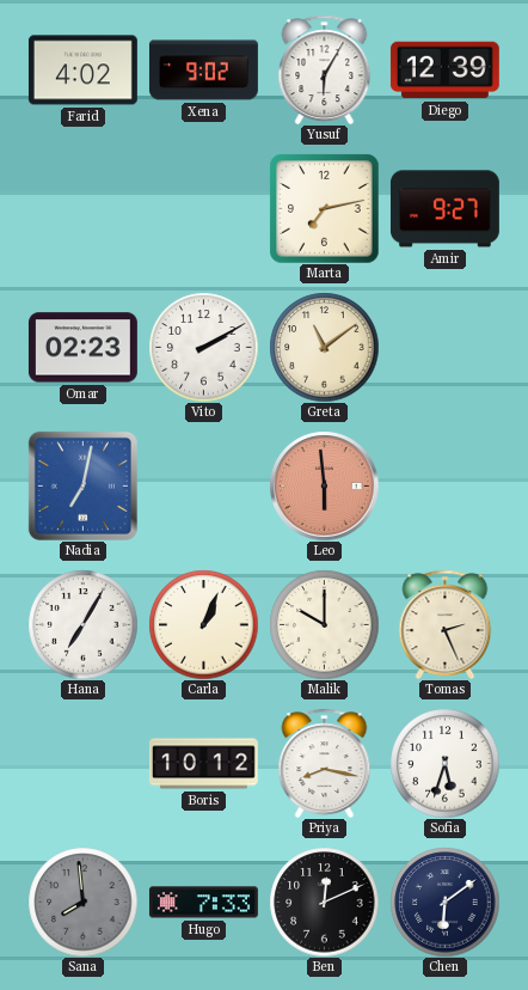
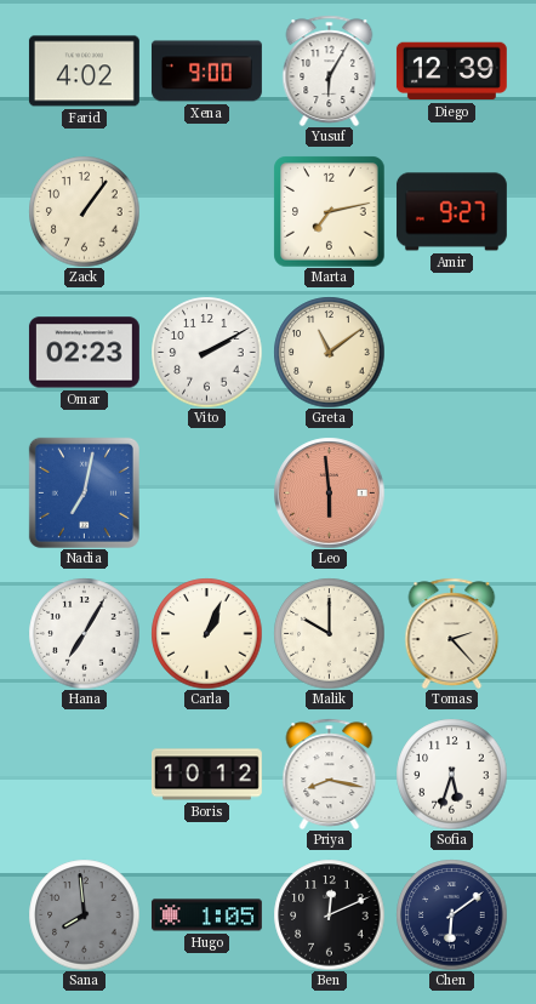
Xena: 9:02 -> 9:00 (206, 72)
Zack: none -> 1:06 (84, 211)
Tomas: 2:26 -> 2:23 (452, 633)
Hugo: 7:33 -> 1:05 (206, 915)
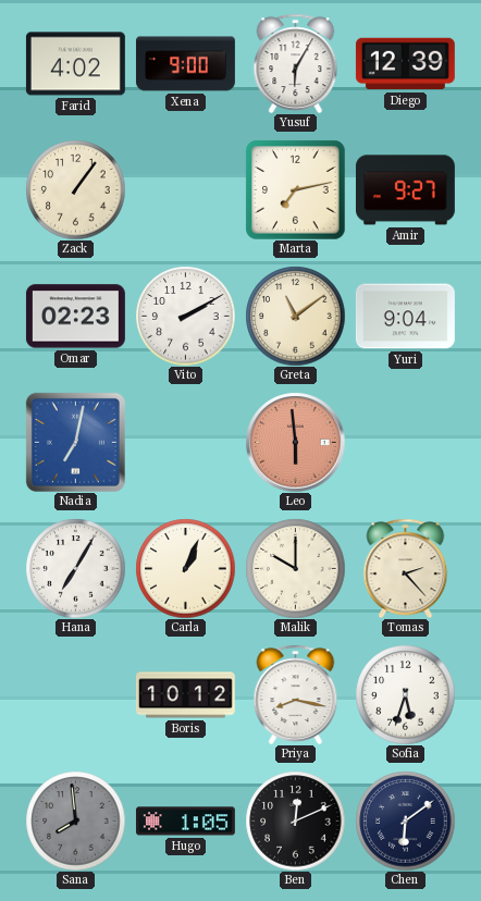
Yuri: none -> 9:04 (405, 317)
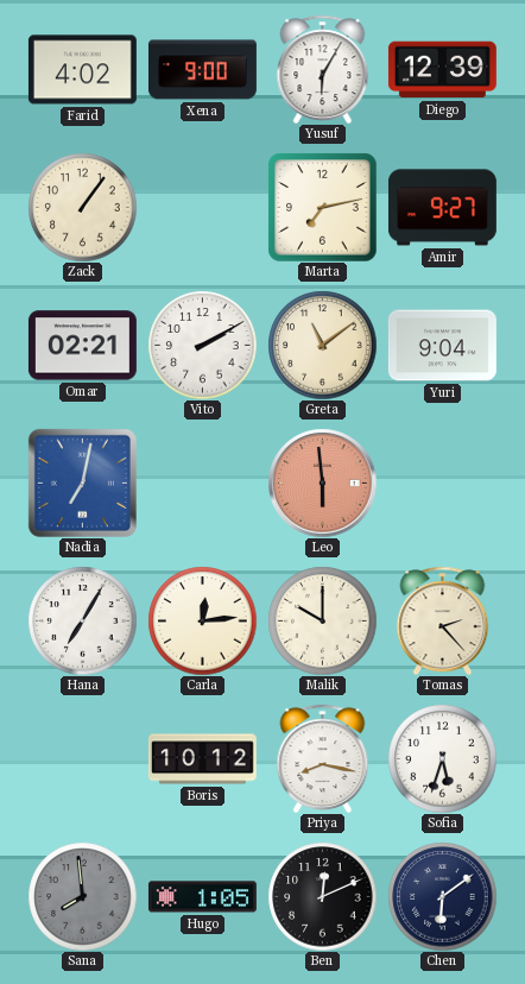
Omar: 02:23 -> 02:21 (82, 346)
Carla: 1:04 -> 12:14 (202, 620)
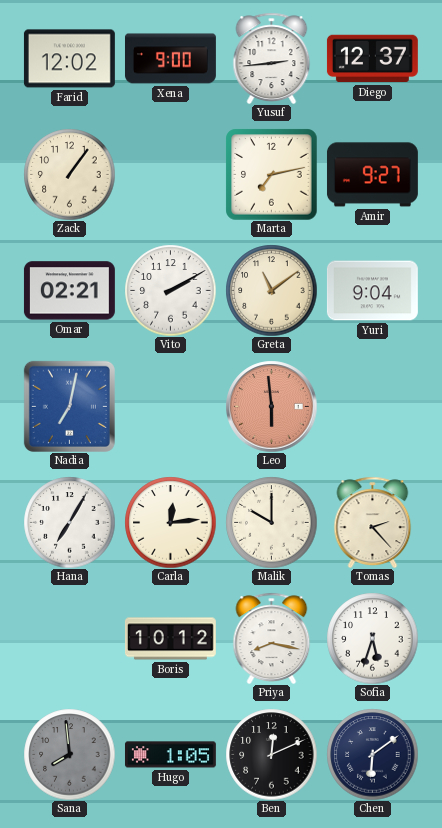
Farid: 4:02 -> 12:02 (69, 59)
Yusuf: 6:05 -> 2:44 (272, 58)
Diego: 12:39 -> 12:37 (372, 59)
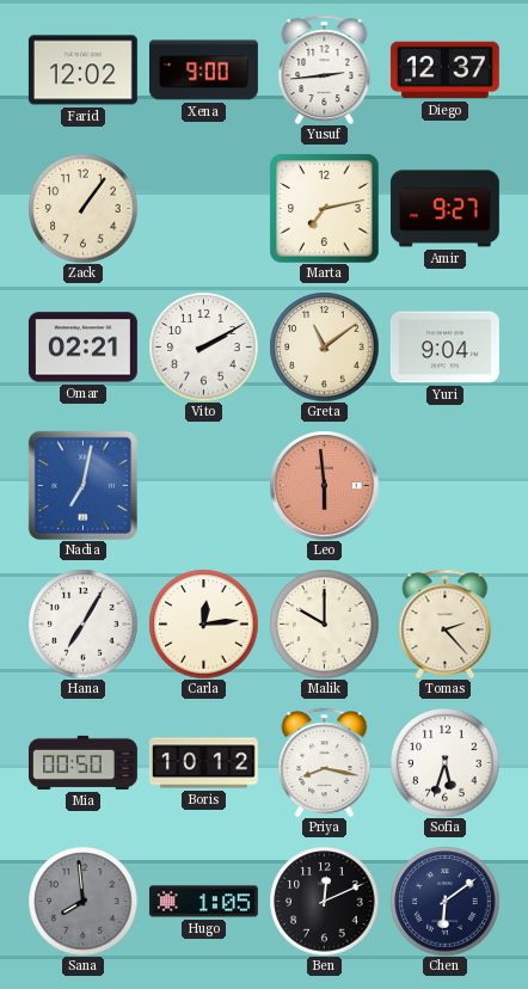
Mia: none -> 00:50 (82, 762)
